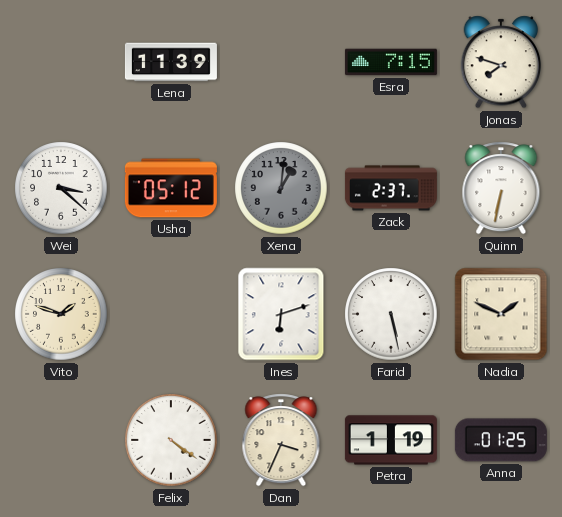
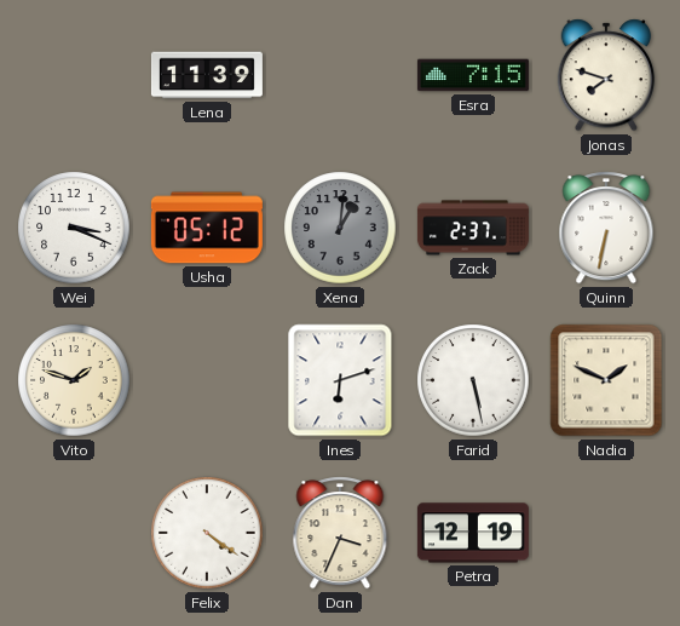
Wei: 3:22 -> 3:19 (74, 228)
Petra: 1:19 -> 12:19 (473, 533)
Anna: 01:25 -> none (501, 440)
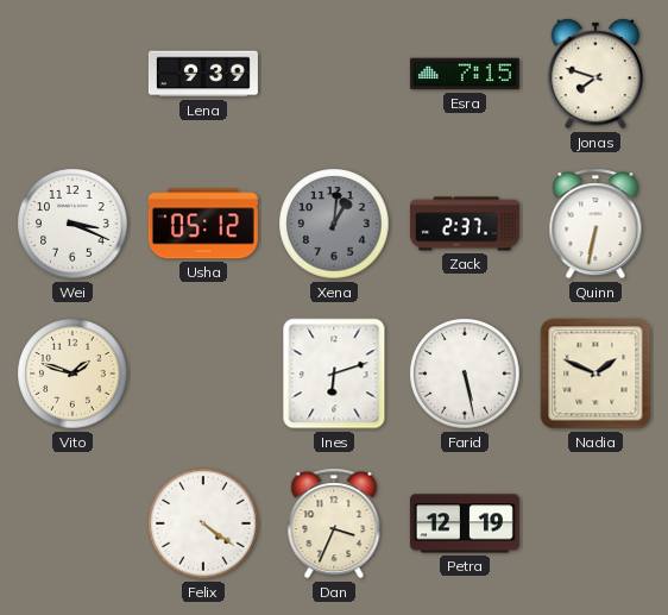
Lena: 11:39 -> 9:39 (203, 74)
